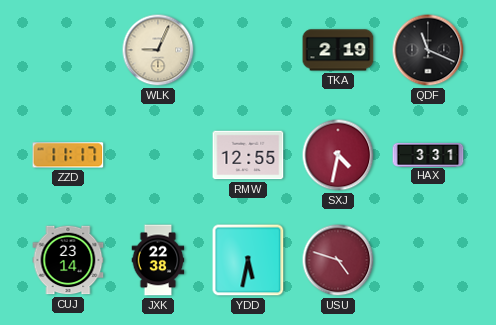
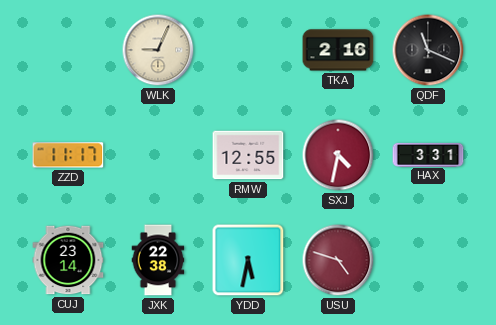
TKA: 2:19 -> 2:16 (338, 50)
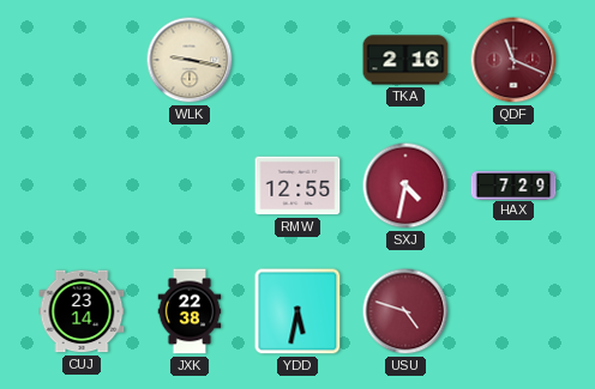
WLK: 9:04 -> 9:17 (190, 60)
QDF dial: black -> burgundy (513, 60)
ZZD: 11:17 -> none (68, 155)
HAX: 3:31 -> 7:29 (513, 184)
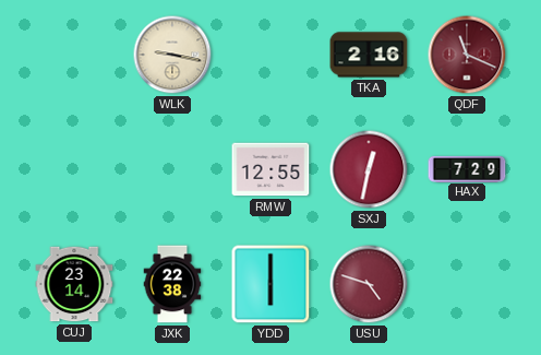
SXJ: 4:32 -> 12:32 (369, 169)
YDD: 5:32 -> 6:00 (270, 284)
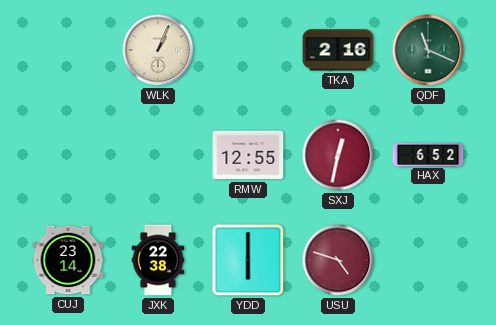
WLK: 9:17 -> 1:04 (158, 50)
QDF dial: burgundy -> green (428, 50)
HAX: 7:29 -> 6:52 (428, 154)
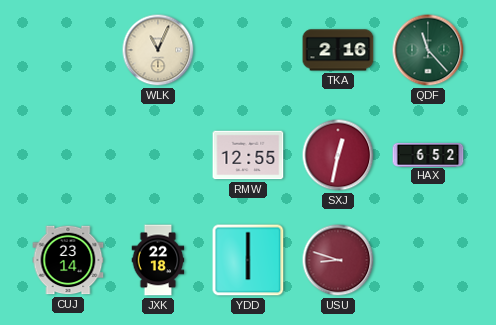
WLK: 1:04 -> 11:04 (158, 50)
QDF: 11:19 -> 11:23 (428, 50)
JXK: 22:38 -> 22:18 (158, 260)
USU: 4:48 -> 8:48 (338, 260)
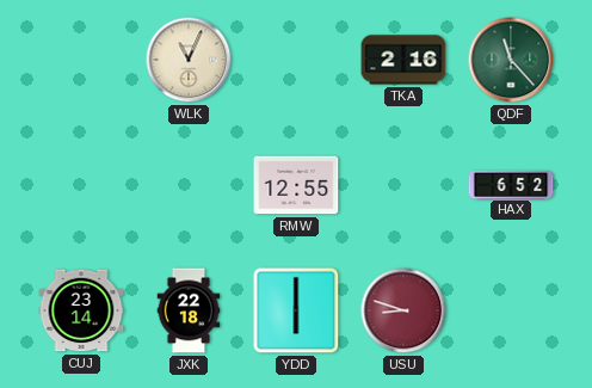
SXJ: 12:32 -> none (338, 155)
